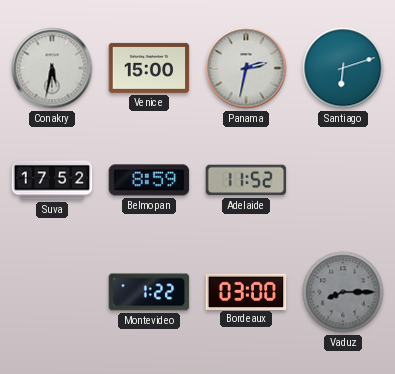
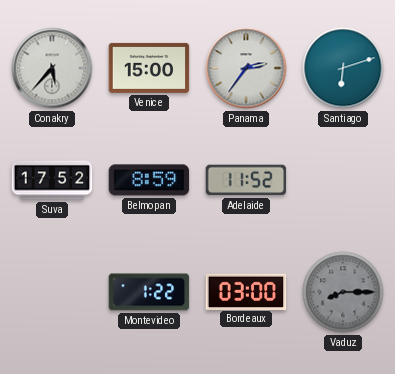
Conakry: 5:32 -> 5:37 (52, 68)
Panama: 2:32 -> 2:36 (246, 68)
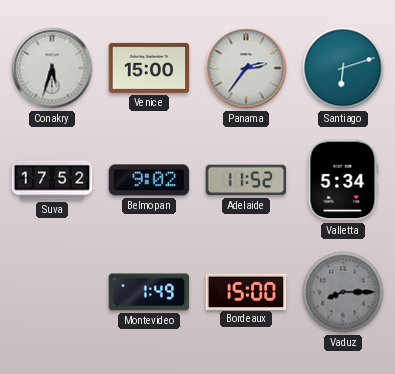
Conakry: 5:37 -> 5:33 (52, 68)
Belmopan: 8:59 -> 9:02 (149, 180)
Valletta: none -> 5:34 (343, 180)
Montevideo: 1:22 -> 1:49 (149, 292)
Bordeaux: 03:00 -> 15:00 (246, 291)
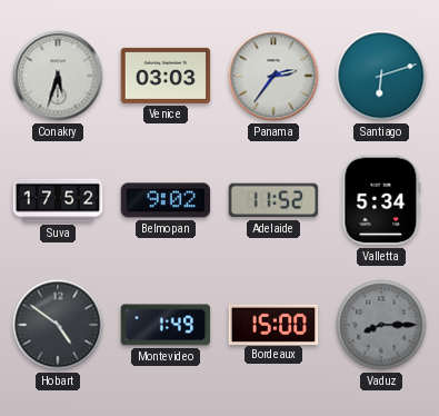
Venice: 15:00 -> 03:03 (166, 76)
Hobart: none -> 4:51 (58, 325)
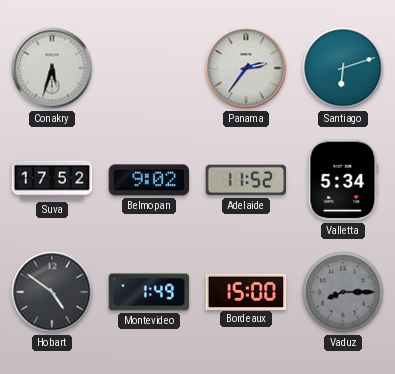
Venice: 03:03 -> none (166, 76)
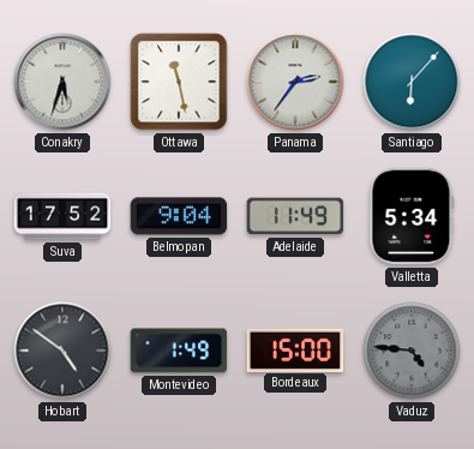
Ottawa: none -> 11:28 (179, 82)
Santiago: 6:12 -> 6:07 (412, 82)
Belmopan: 9:02 -> 9:04 (179, 216)
Adelaide: 11:52 -> 11:49 (295, 216)
Vaduz: 8:15 -> 4:46 (412, 351)
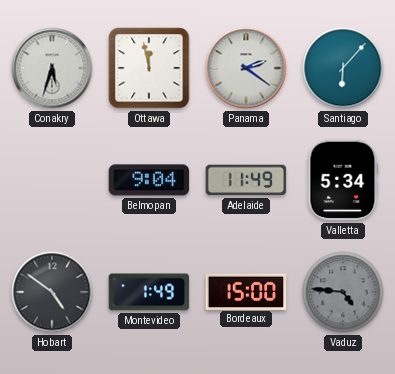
Ottawa: 11:28 -> 11:58 (149, 68)
Panama: 2:36 -> 2:21 (246, 68)
Suva: 17:52 -> none (62, 216)
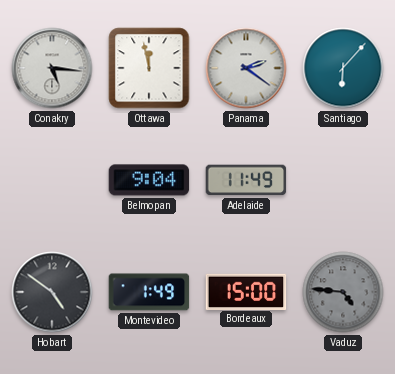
Conakry: 5:33 -> 5:16 (52, 68)
Valletta: 5:34 -> none (343, 180)
